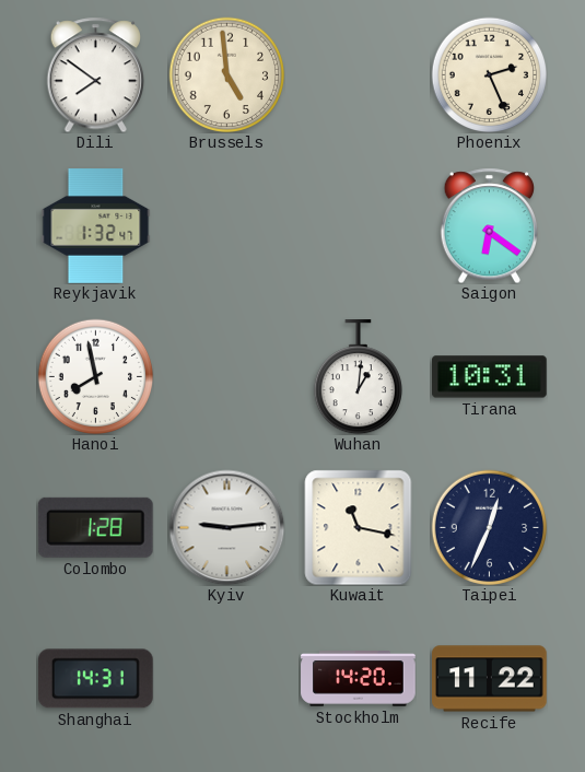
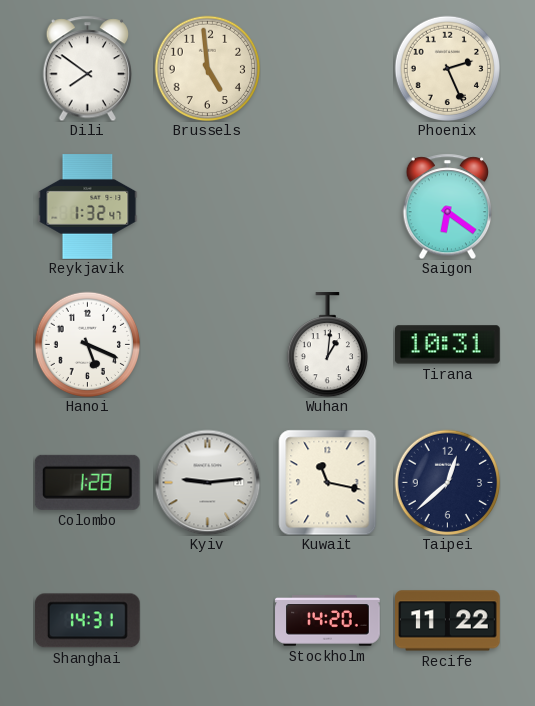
Hanoi: 7:58 -> 5:19 (87, 344)
Taipei: 12:34 -> 12:38 (447, 482)
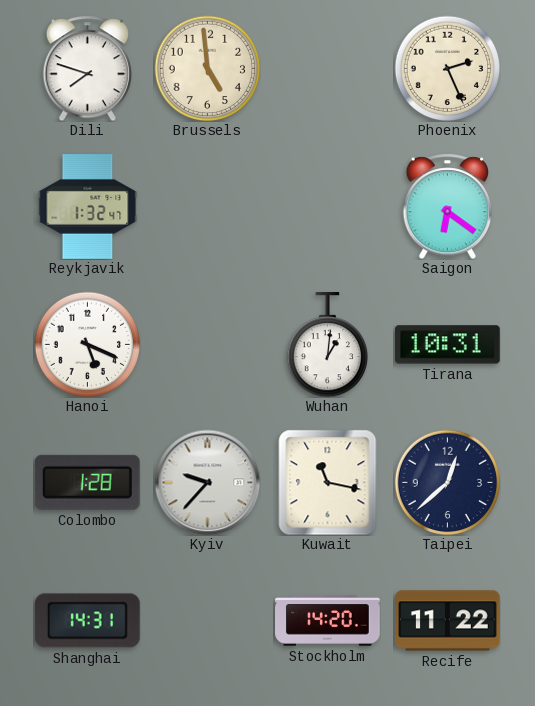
Dili: 7:51 -> 7:48 (87, 68)
Kyiv: 9:14 -> 9:37 (207, 482)
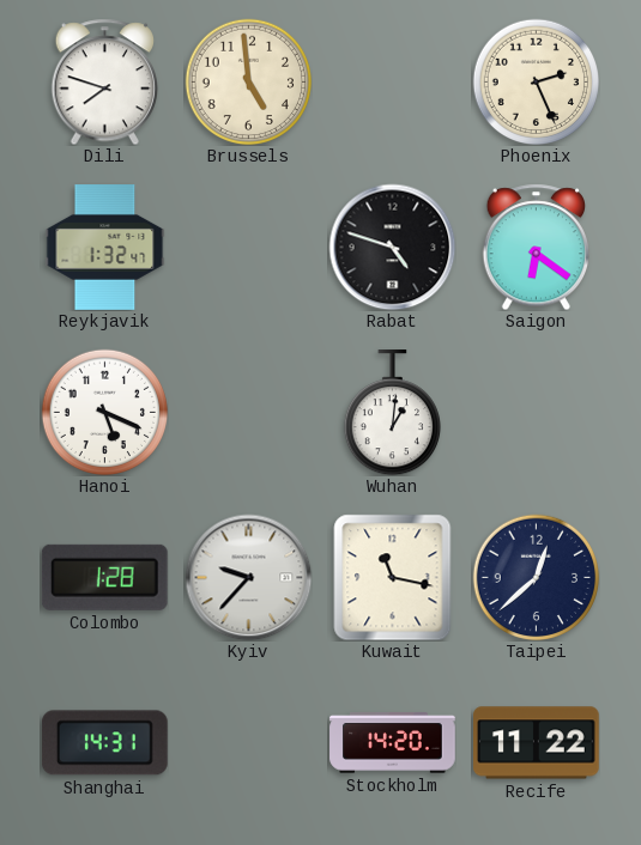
Rabat: none -> 4:48 (392, 247)
Tirana: 10:31 -> none (448, 345)
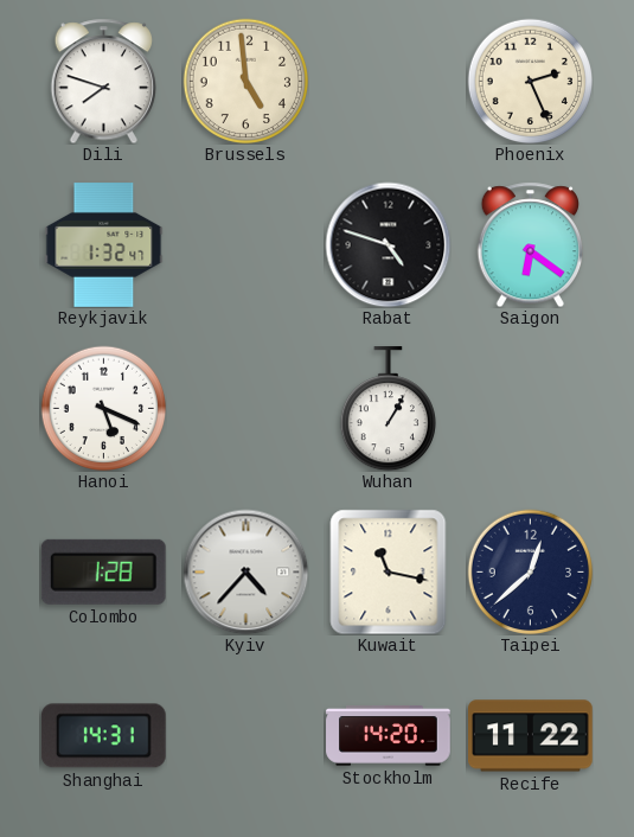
Wuhan: 1:01 -> 1:05 (388, 409)
Kyiv: 9:37 -> 4:37 (245, 571)
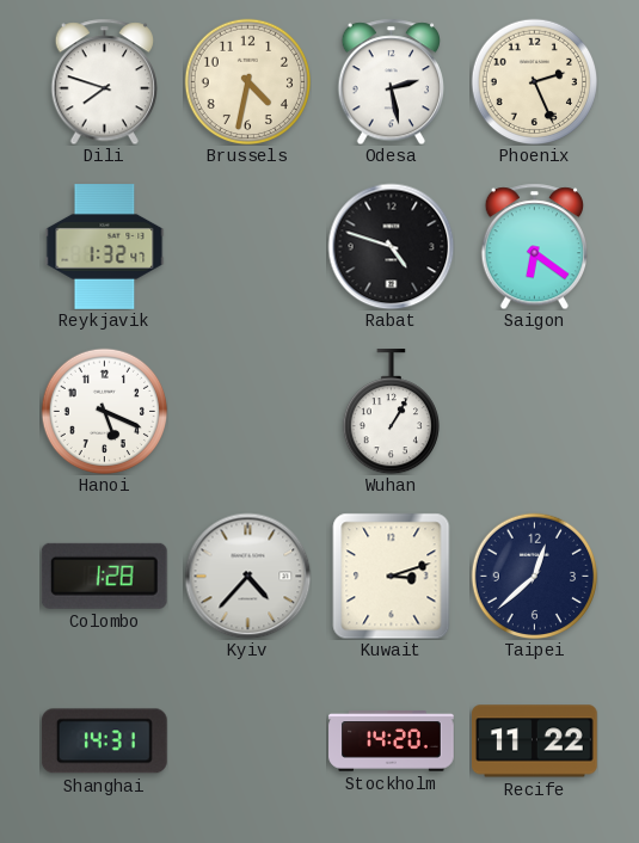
Brussels: 4:59 -> 4:32 (247, 81)
Odesa: none -> 2:28 (391, 81)
Kuwait: 11:17 -> 3:12 (392, 576)
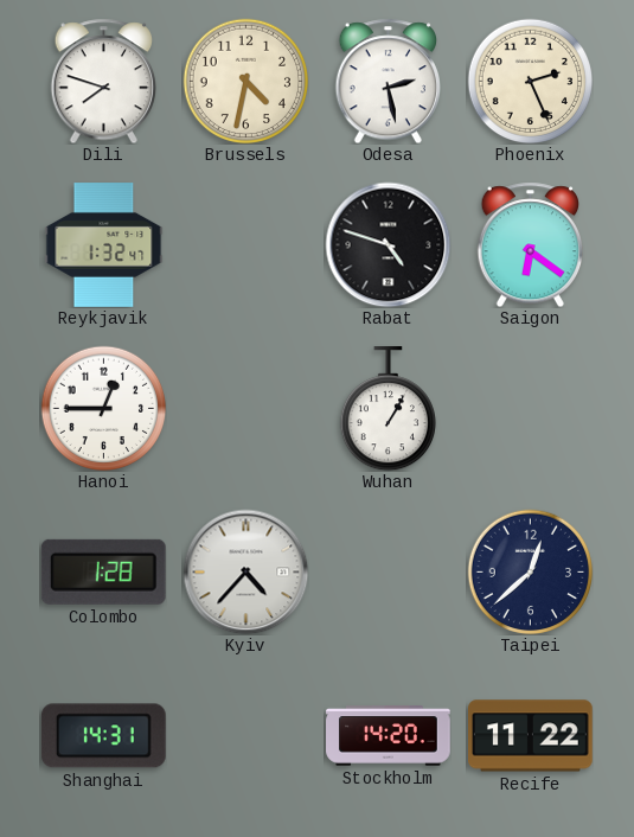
Hanoi: 5:19 -> 12:45 (103, 408)
Kuwait: 3:12 -> none (392, 576)
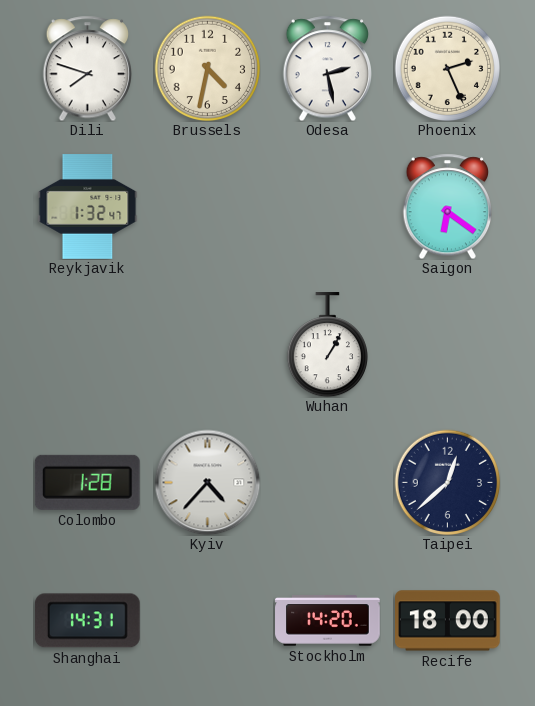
Rabat: 4:48 -> none (388, 244)
Hanoi: 12:45 -> none (103, 408)
Recife: 11:22 -> 18:00 (448, 621)
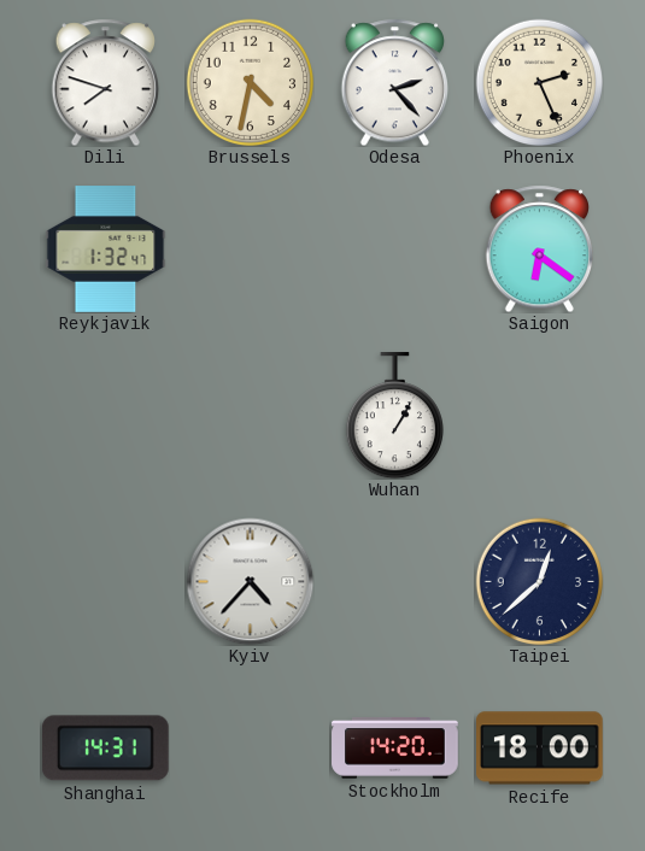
Odesa: 2:28 -> 2:23 (394, 82)
Colombo: 1:28 -> none (87, 482)
